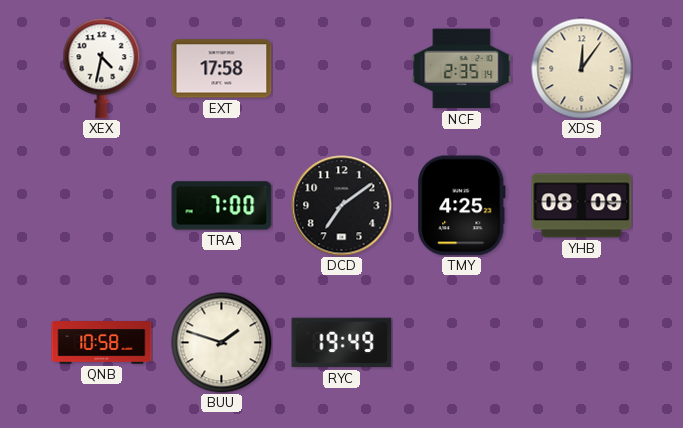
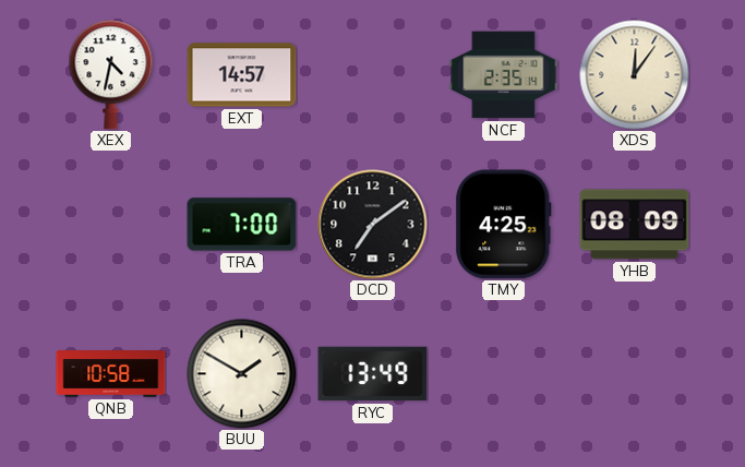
EXT: 17:58 -> 14:57 (242, 75)
BUU: 1:48 -> 1:50 (242, 374)
RYC: 19:49 -> 13:49 (373, 374)
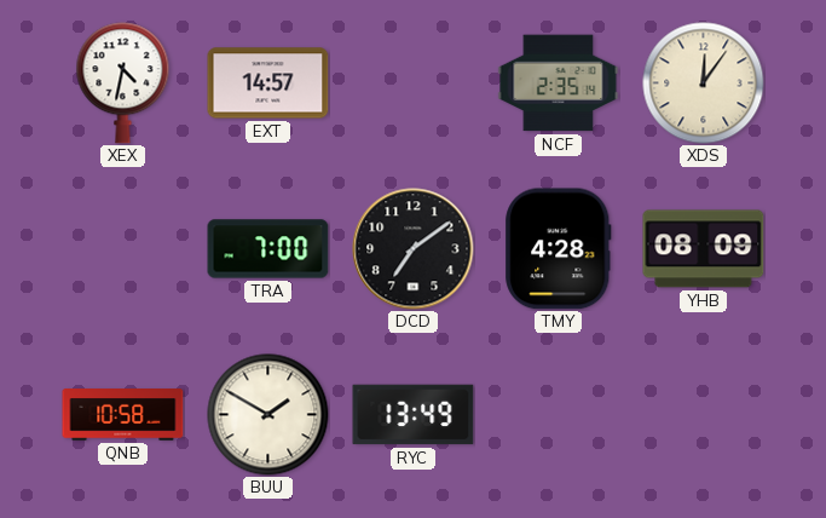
TMY: 4:25 -> 4:28 (559, 249)
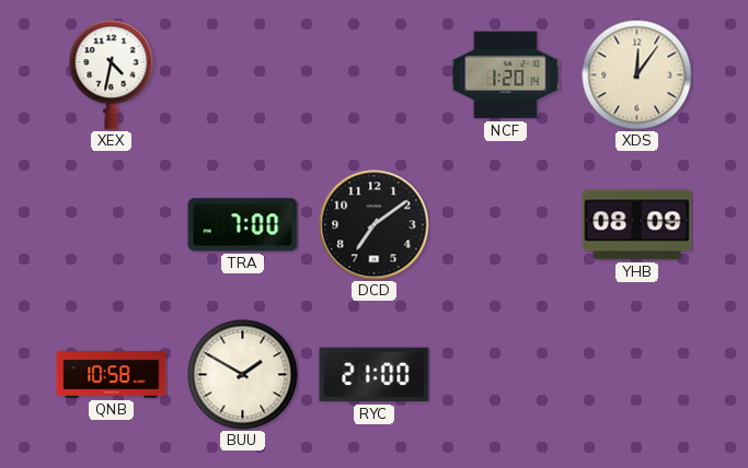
EXT: 14:57 -> none (268, 84)
NCF: 2:35 -> 1:20 (506, 75)
TMY: 4:28 -> none (559, 249)
RYC: 13:49 -> 21:00 (375, 375)
